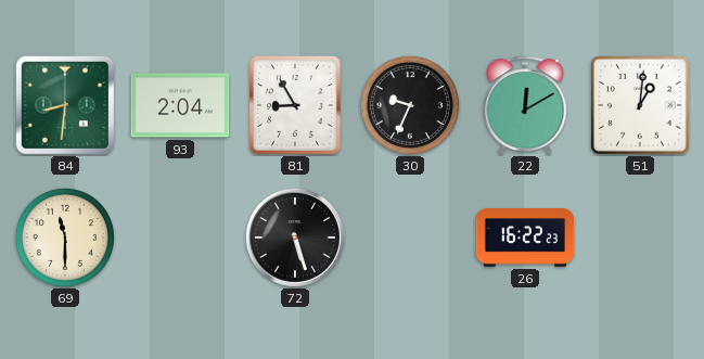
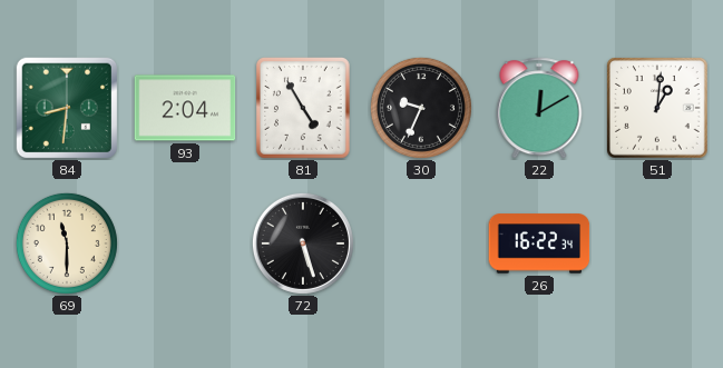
81: 8:55 -> 4:55 (304, 109)
26: 16:22:23 -> 16:22:34 (539, 243)
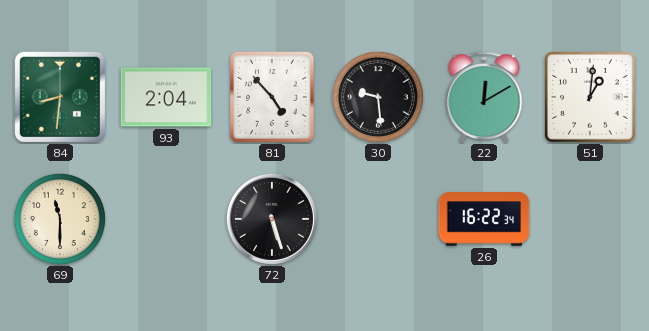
81: 4:55 -> 4:53 (273, 98)
30: 9:34 -> 9:29 (378, 97)
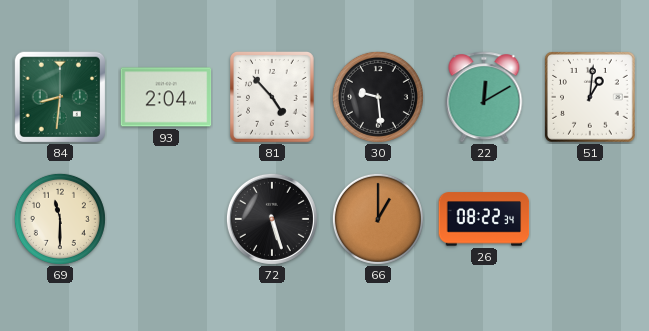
66: none -> 1:00 (378, 219)
26: 16:22 -> 08:22 (484, 219)
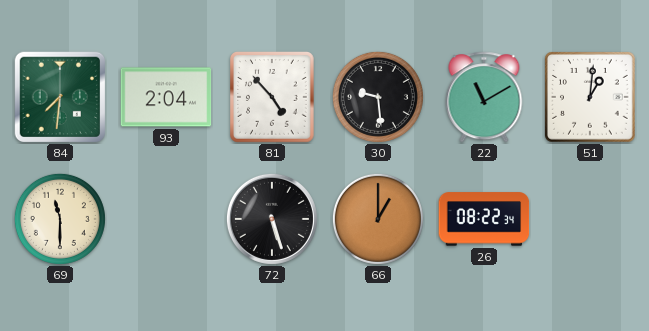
84: 8:31 -> 7:31 (60, 97)
22: 12:10 -> 11:10 (484, 97)
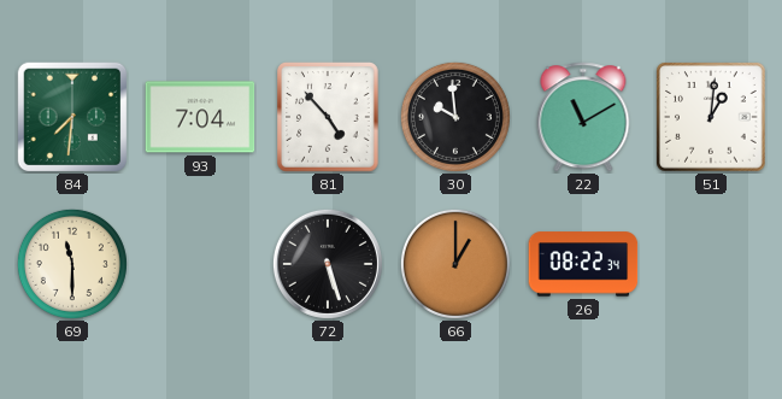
93: 2:04 -> 7:04 (200, 117)
30: 9:29 -> 9:59 (455, 117)
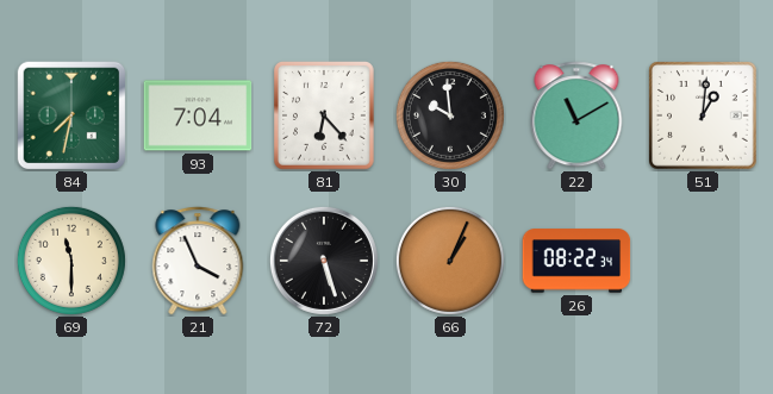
84: 7:31 -> 7:32 (71, 115)
81: 4:53 -> 6:23 (325, 117)
21: none -> 3:56 (198, 261)
66: 1:00 -> 1:04 (450, 261)
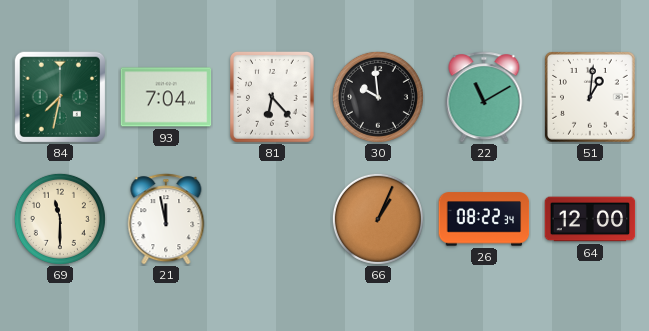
21: 3:56 -> 11:58 (166, 219)
72: 5:27 -> none (324, 261)
64: none -> 12:00 (590, 219)
